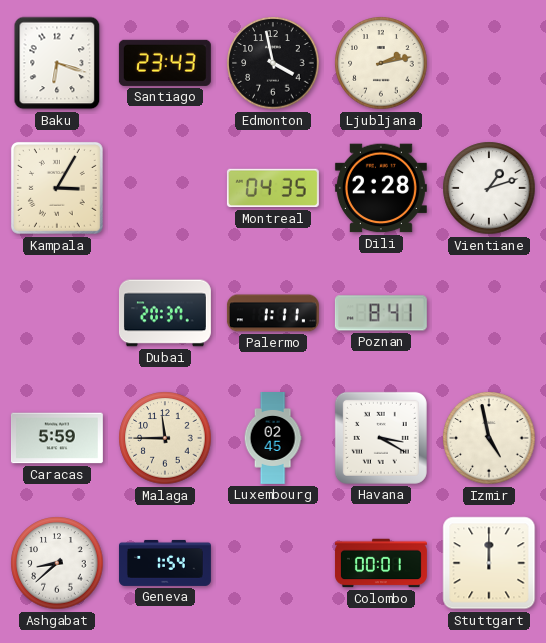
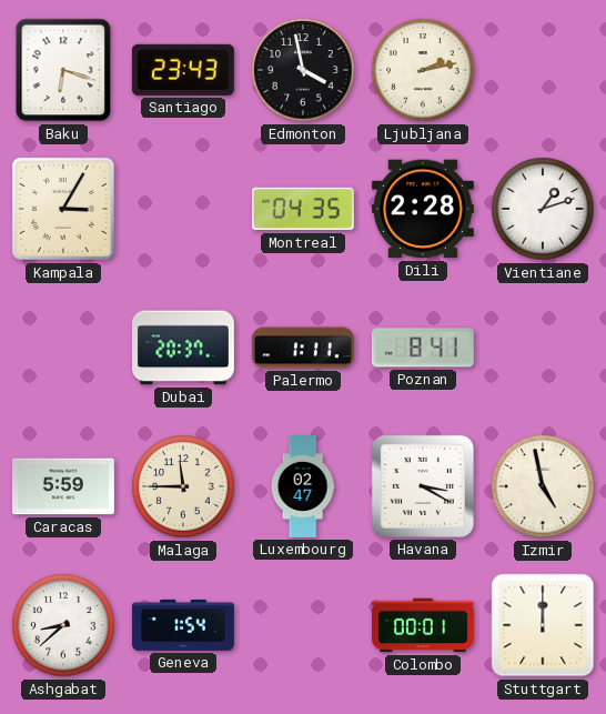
Luxembourg: 02:45 -> 02:47 (303, 487)
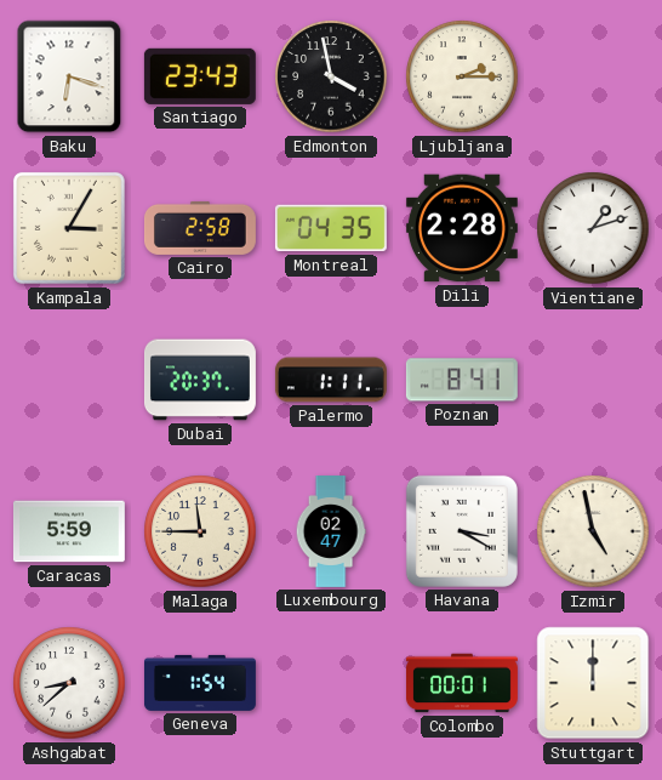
Ljubljana: 2:13 -> 2:15 (462, 76)
Cairo: none -> 2:58 (200, 228)
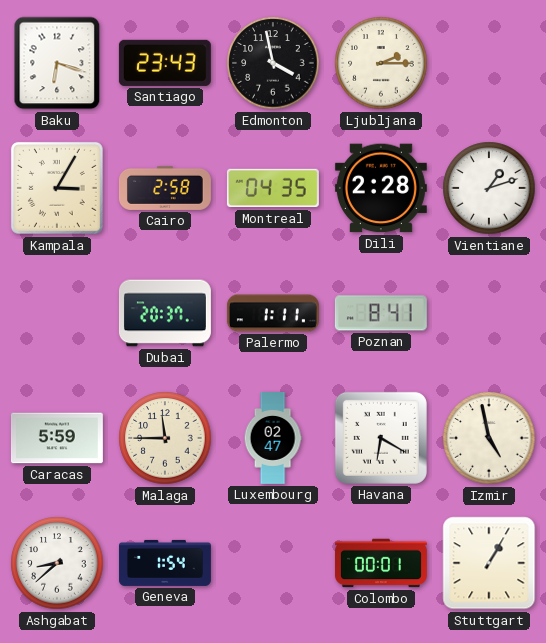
Havana: 3:20 -> 6:20 (381, 438)
Stuttgart: 12:00 -> 1:05 (489, 563)
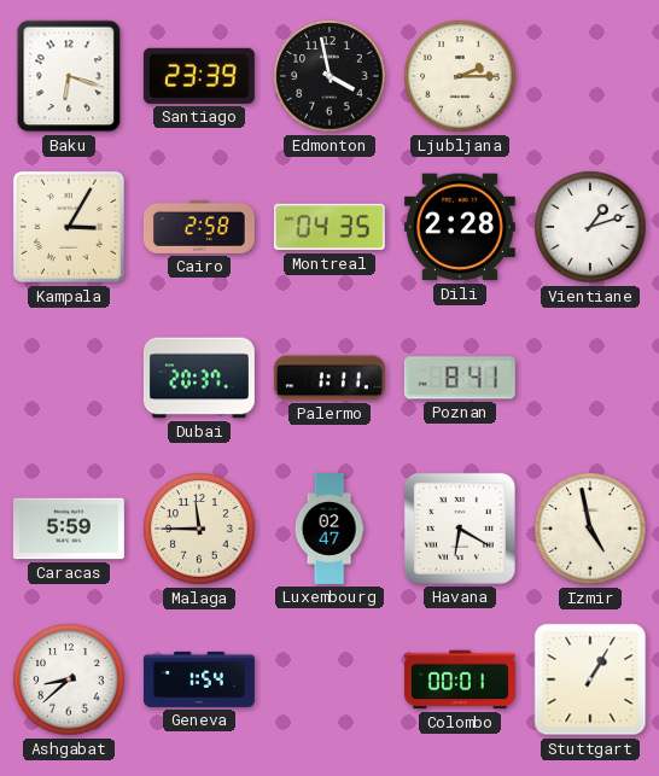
Santiago: 23:43 -> 23:39 (199, 76)
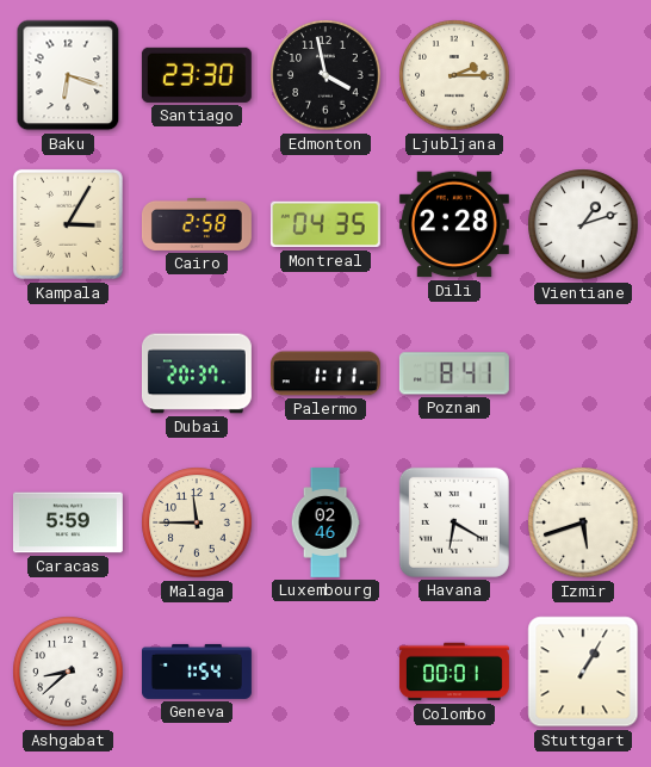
Santiago: 23:39 -> 23:30 (197, 75)
Luxembourg: 02:47 -> 02:46 (325, 524)
Izmir: 4:58 -> 5:42 (583, 522)
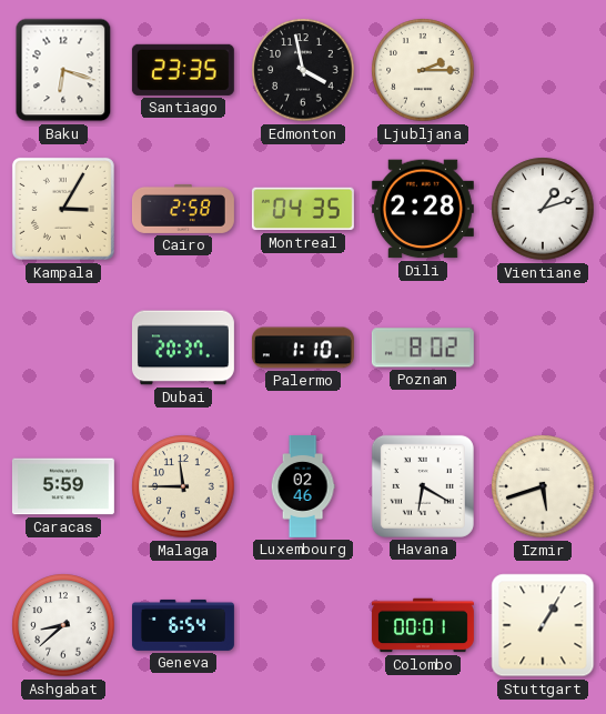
Santiago: 23:30 -> 23:35 (183, 70)
Palermo: 1:11 -> 1:10 (303, 348)
Poznan: 8:41 -> 8:02 (423, 348)
Geneva: 1:54 -> 6:54 (183, 625)
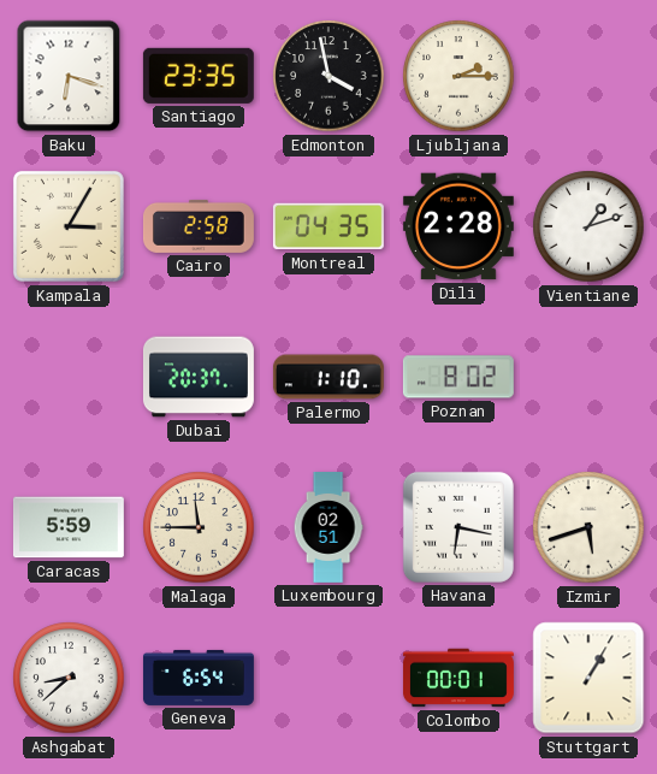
Luxembourg: 02:46 -> 02:51 (328, 528)
Havana: 6:20 -> 6:17 (458, 527)
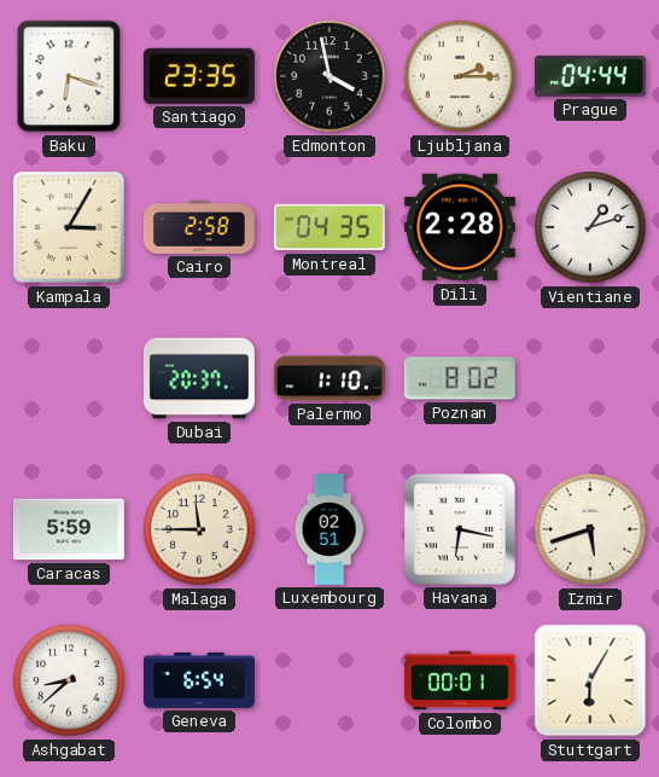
Prague: none -> 04:44 (590, 76)
Stuttgart: 1:05 -> 6:05 (590, 680)
